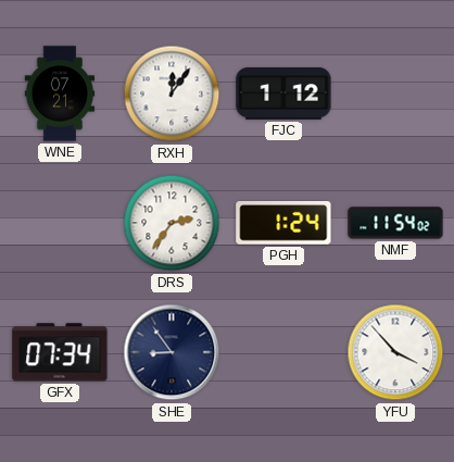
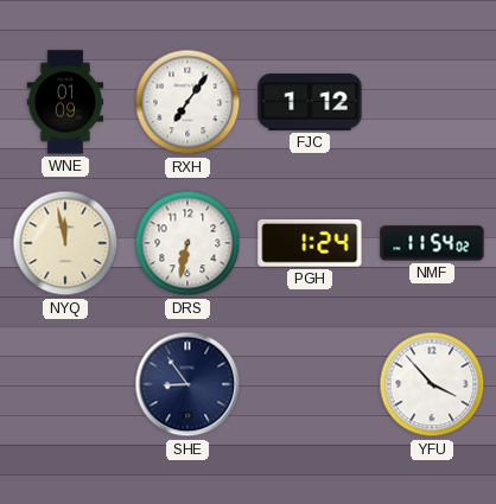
WNE: 07:21 -> 01:09 (65, 102)
RXH: 12:06 -> 7:06 (187, 102)
NYQ: none -> 11:58 (65, 243)
DRS: 2:36 -> 6:32 (187, 243)
GFX: 07:34 -> none (60, 352)
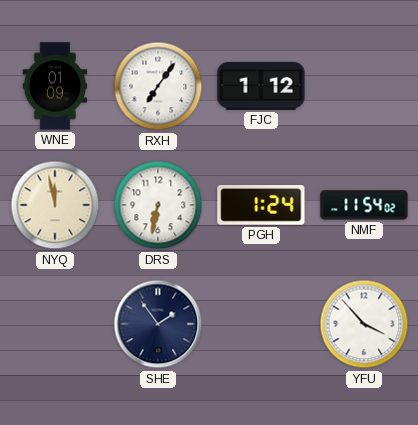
SHE: 8:54 -> 1:54 (158, 324)
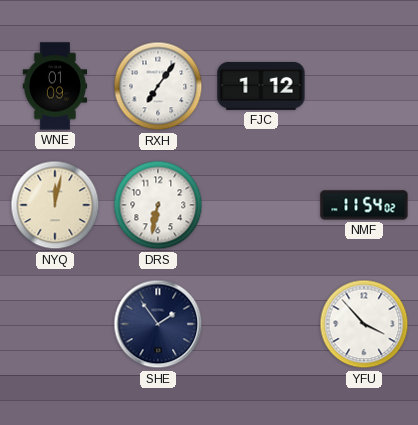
NYQ: 11:58 -> 12:02 (55, 205)
PGH: 1:24 -> none (261, 206)
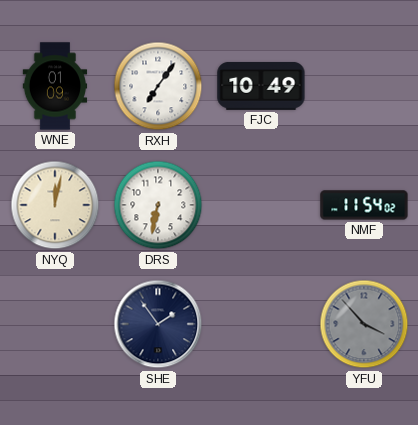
FJC: 1:12 -> 10:49 (261, 86)
YFU dial: white -> grey (364, 324)
